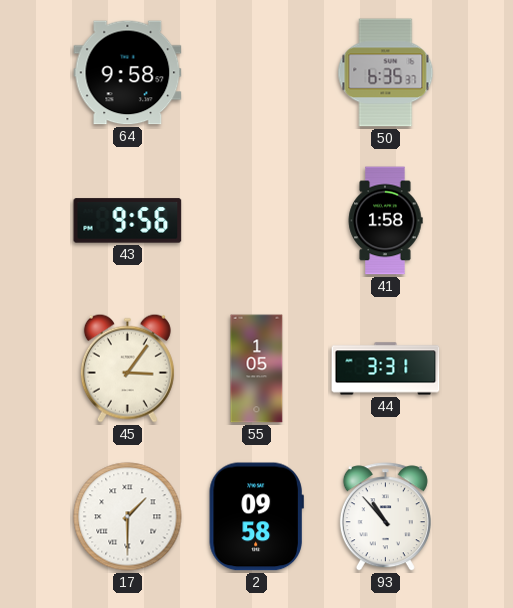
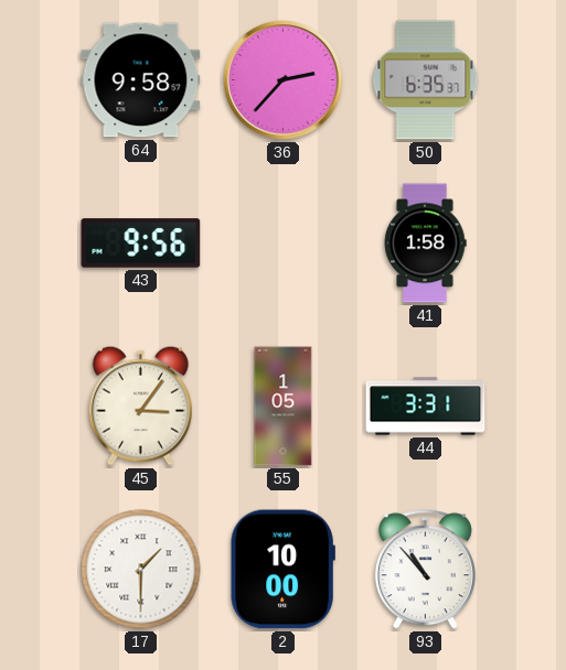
36: none -> 2:37 (284, 80)
2: 09:58 -> 10:00 (282, 570)
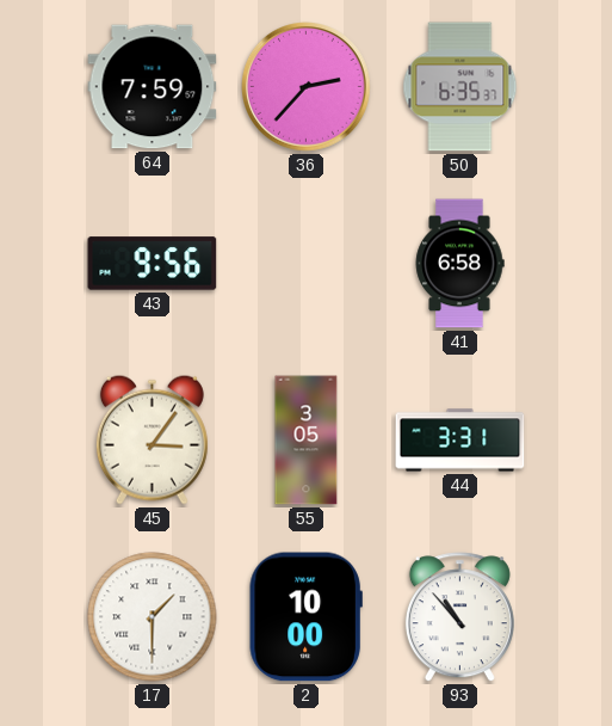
64: 9:58 -> 7:59 (153, 87)
41: 1:58 -> 6:58 (459, 264)
55: 1:05 -> 3:05 (307, 441)
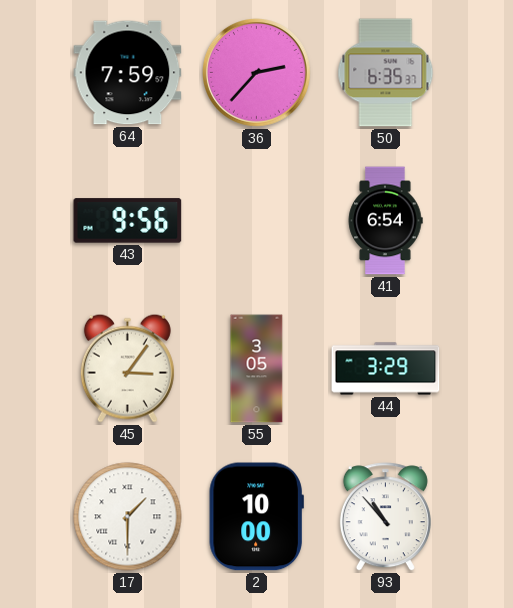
41: 6:58 -> 6:54 (385, 221)
44: 3:31 -> 3:29 (386, 369)
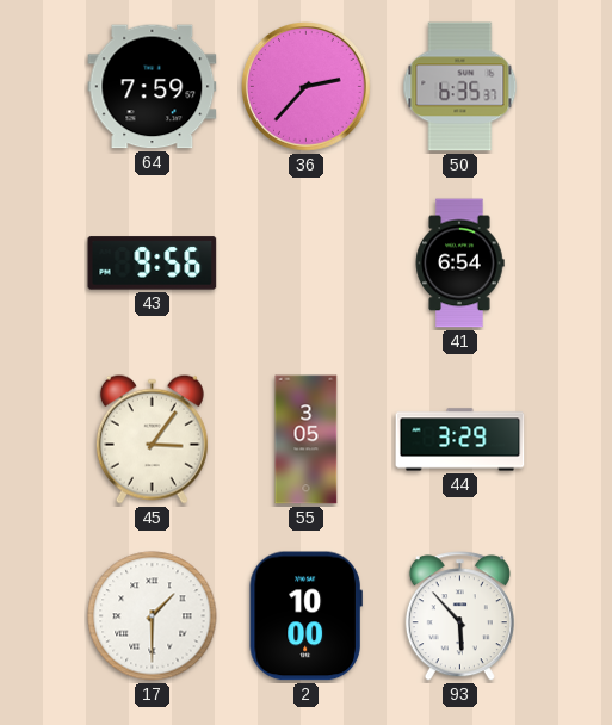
93: 10:53 -> 5:53 (459, 616)
